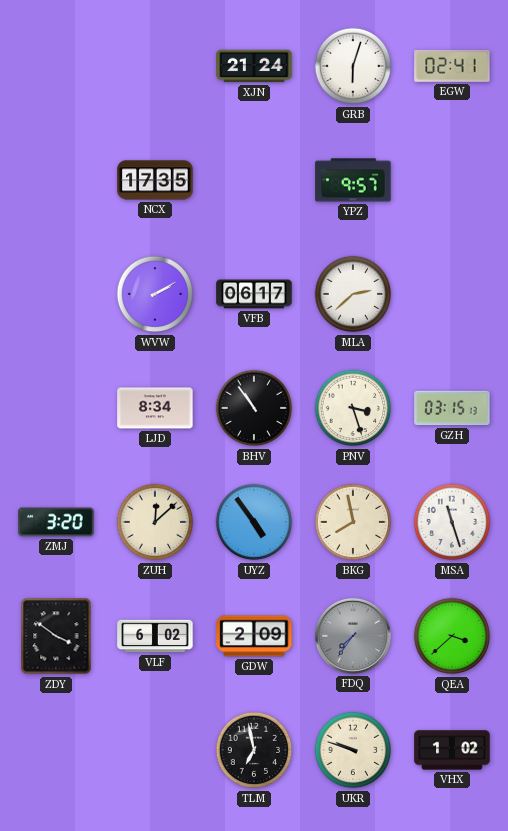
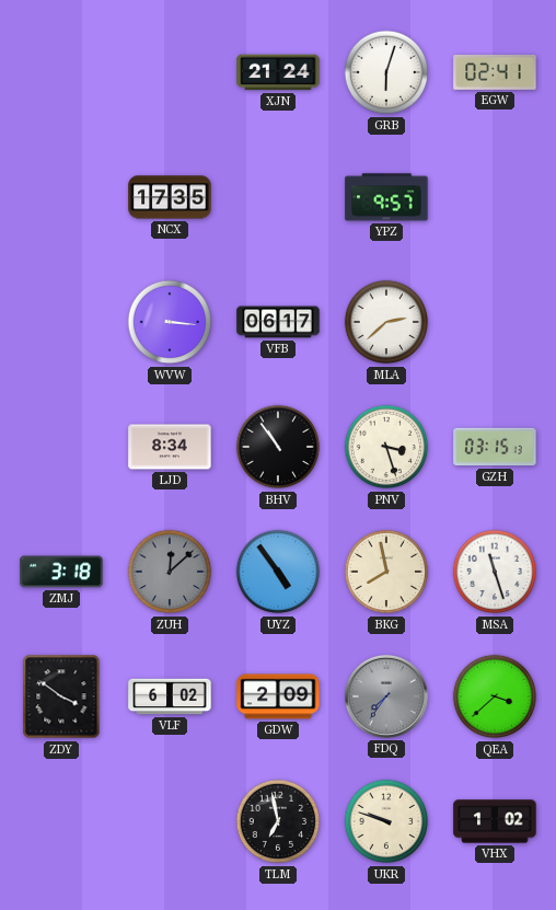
WVW: 2:10 -> 3:16 (170, 322)
ZMJ: 3:20 -> 3:18 (61, 572)
ZUH dial: cream -> grey (170, 572)
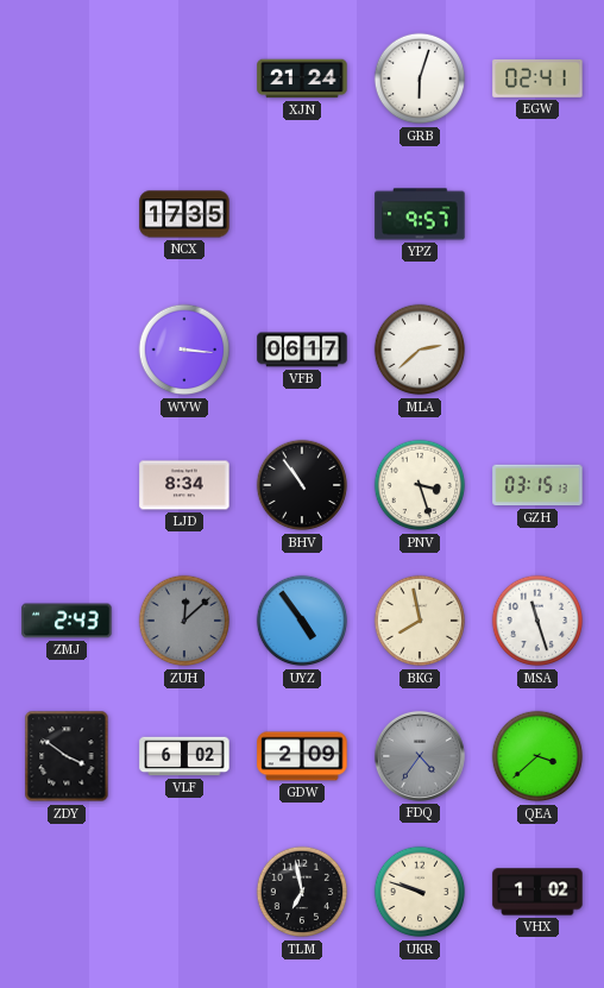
ZMJ: 3:18 -> 2:43 (67, 621)
FDQ: 7:36 -> 4:36 (420, 756)
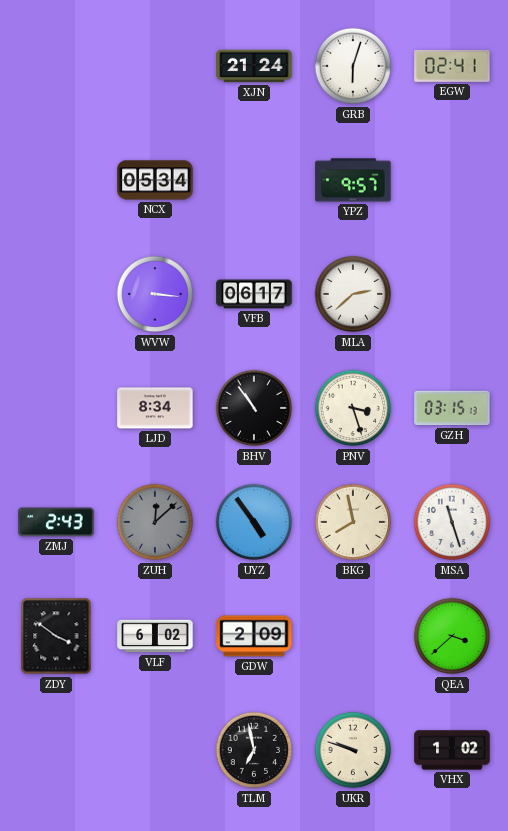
NCX: 17:35 -> 05:34 (155, 180)
FDQ: 4:36 -> none (420, 756)
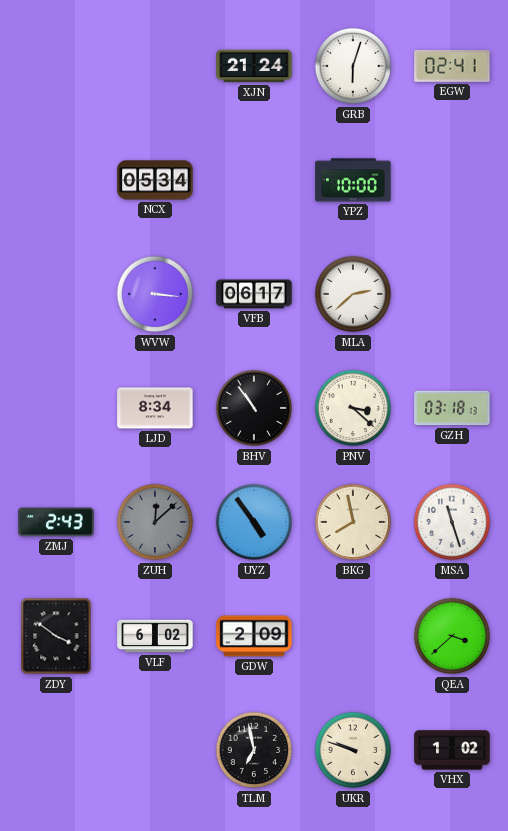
YPZ: 9:57 -> 10:00 (353, 180)
PNV: 3:27 -> 3:22 (353, 408)
GZH: 03:15 -> 03:18 (452, 408)
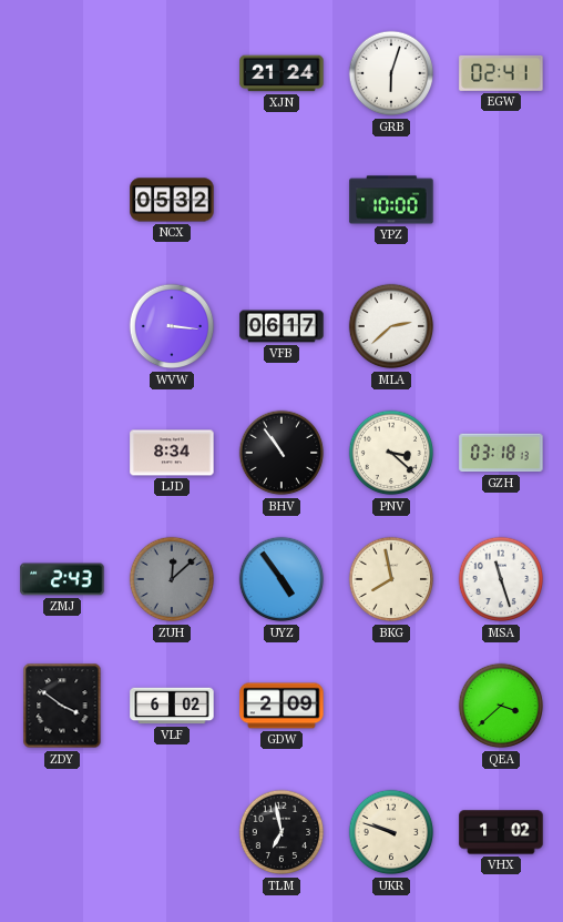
NCX: 05:34 -> 05:32 (172, 200)
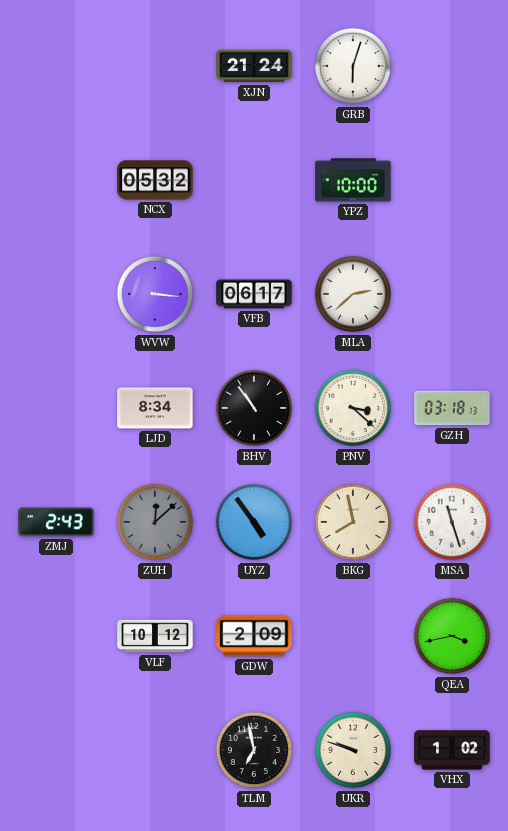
EGW: 02:41 -> none (501, 73)
ZDY: 3:51 -> none (62, 706)
VLF: 6:02 -> 10:12 (155, 636)
QEA: 3:38 -> 3:43 (452, 636)
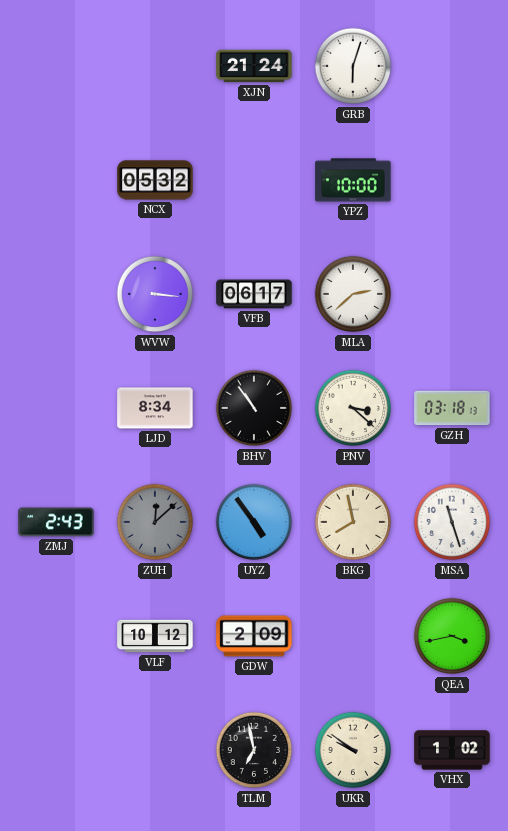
UKR: 9:48 -> 9:51 (353, 750)
